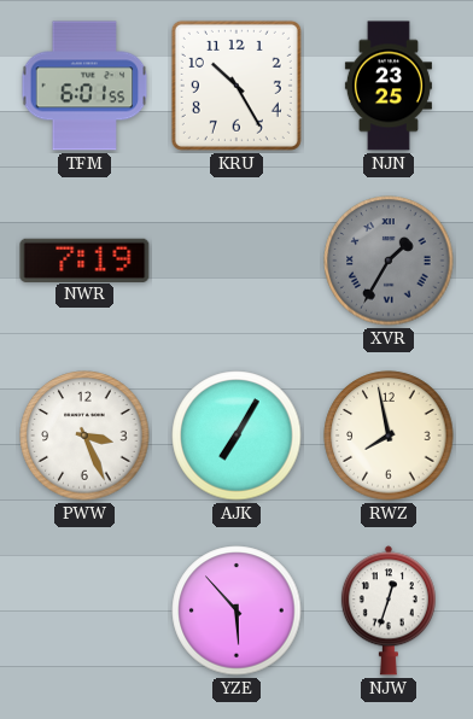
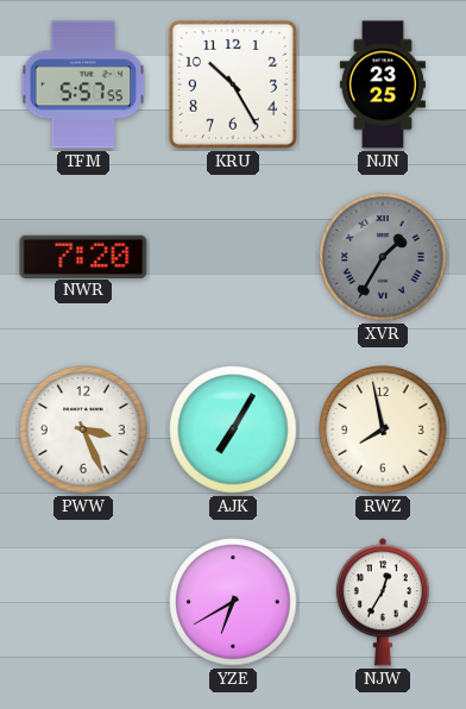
TFM: 6:01 -> 5:57 (83, 84)
NWR: 7:19 -> 7:20 (83, 256)
YZE: 5:53 -> 6:40 (233, 602)
NJW: 12:33 -> 12:35 (383, 602)
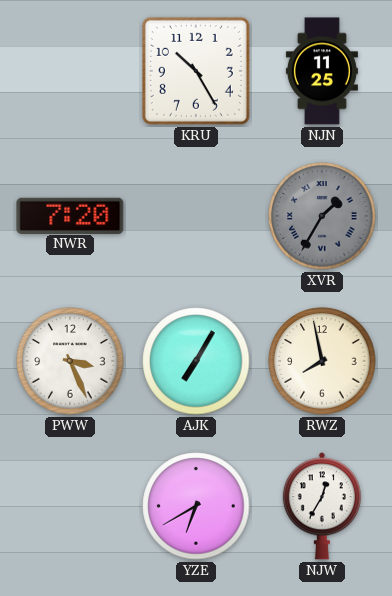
TFM: 5:57 -> none (83, 84)
NJN: 23:25 -> 11:25 (322, 71)
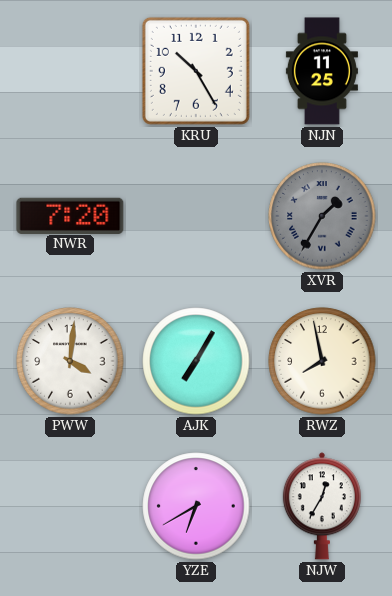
PWW: 3:26 -> 4:01 (70, 361)
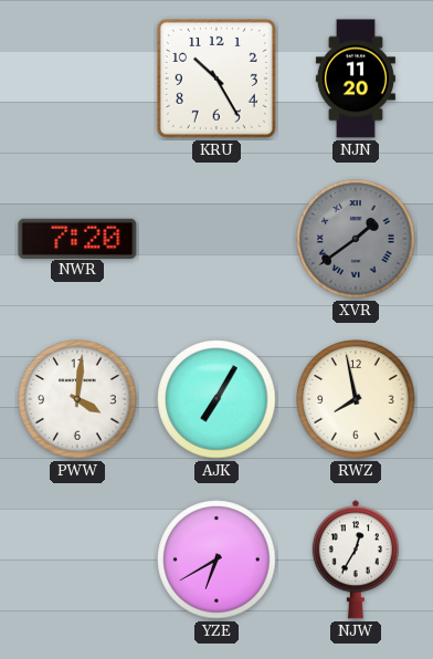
NJN: 11:25 -> 11:20 (356, 79)
XVR: 1:35 -> 1:39 (356, 239)
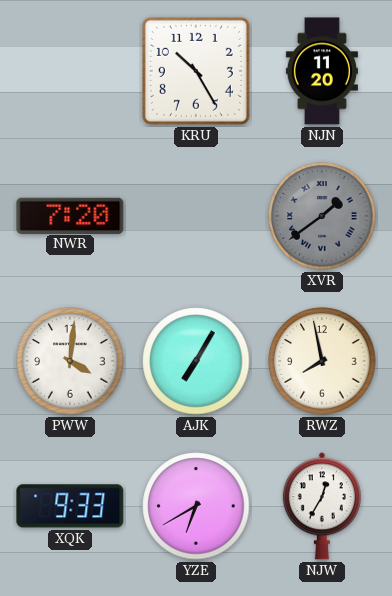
XQK: none -> 9:33 (70, 506)
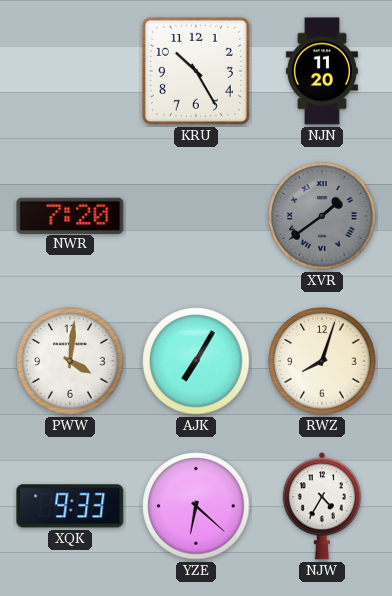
RWZ: 7:58 -> 8:03 (322, 361)
YZE: 6:40 -> 6:22 (196, 506)
NJW: 12:35 -> 4:35 (322, 506)
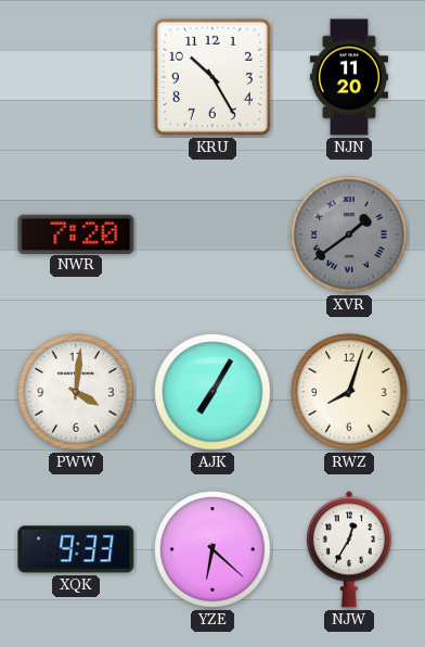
NJW: 4:35 -> 12:35 (349, 549)
